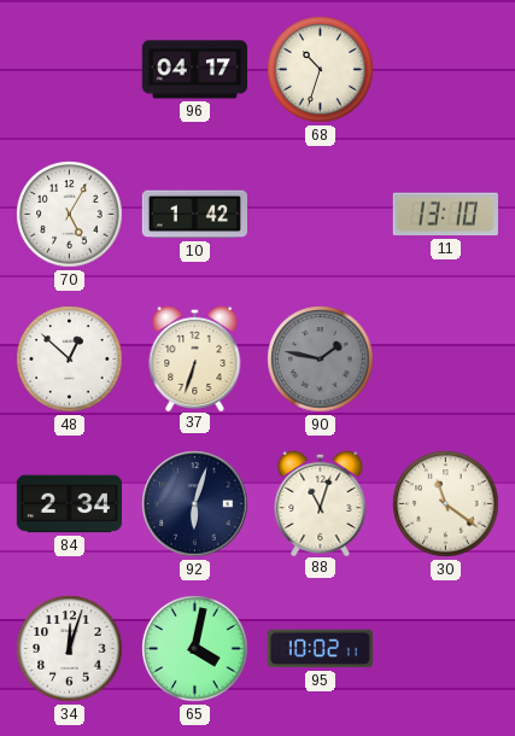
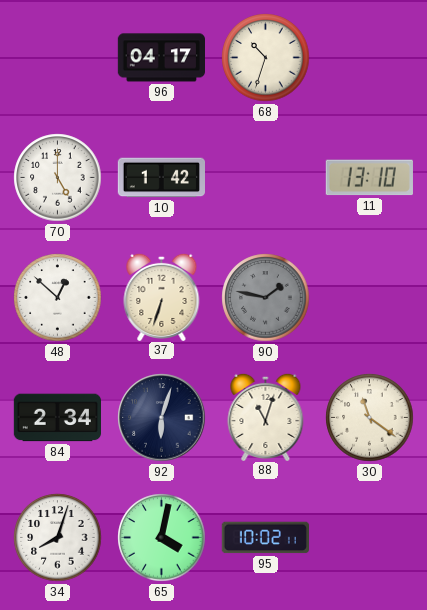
70: 5:05 -> 5:00 (58, 178)
34: 12:03 -> 8:03 (58, 538)
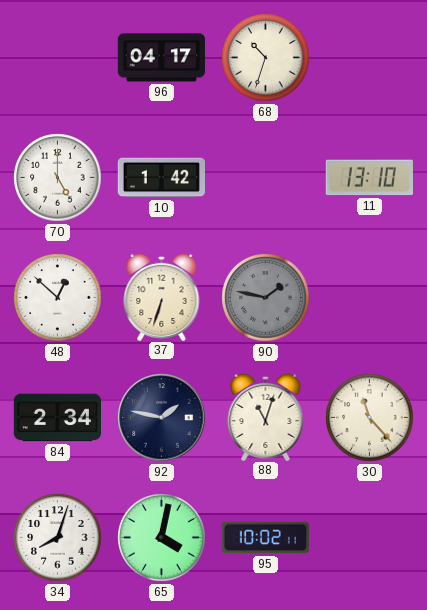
92: 6:03 -> 1:47 (162, 418)
30: 11:21 -> 11:23 (370, 418)
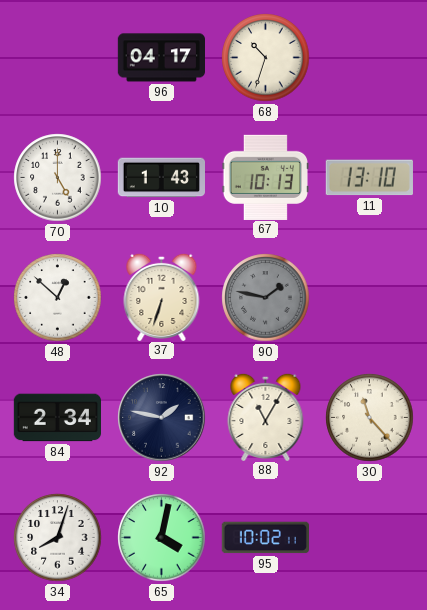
10: 1:42 -> 1:43 (161, 178)
67: none -> 10:13 (265, 177)
88: 11:03 -> 11:05 (266, 416)
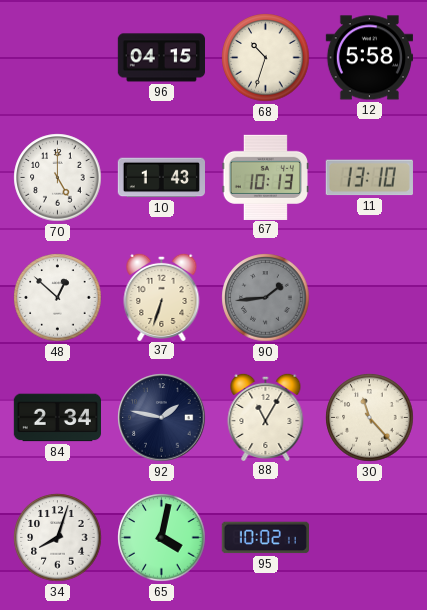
96: 04:17 -> 04:15 (161, 58)
12: none -> 5:58 (369, 58)
90: 1:47 -> 1:44 (266, 298)
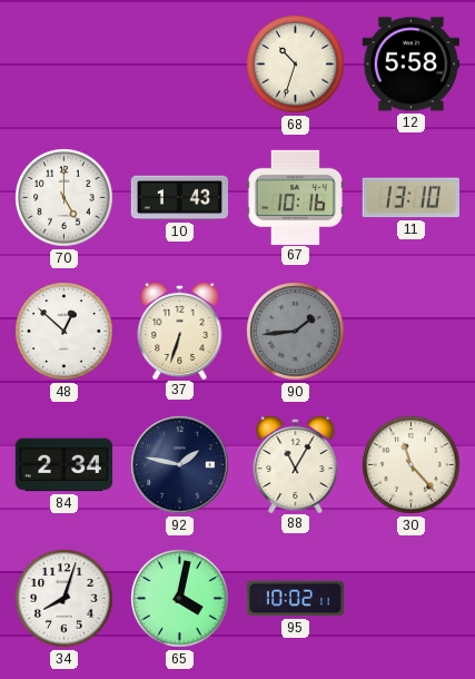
96: 04:15 -> none (161, 58)
67: 10:13 -> 10:16 (295, 197)
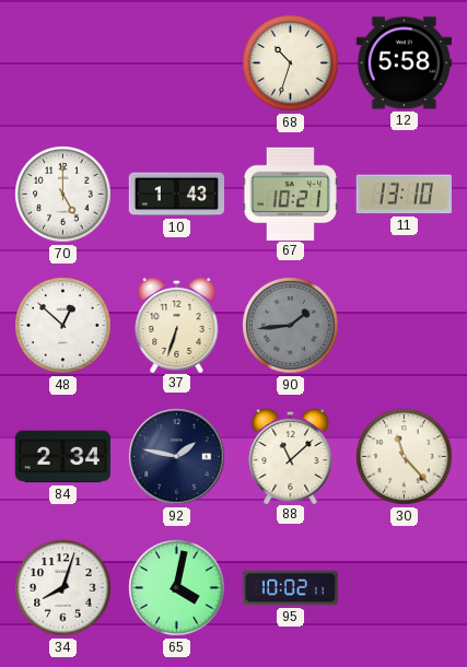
67: 10:16 -> 10:21 (290, 194)
88: 11:05 -> 11:08 (291, 455)
